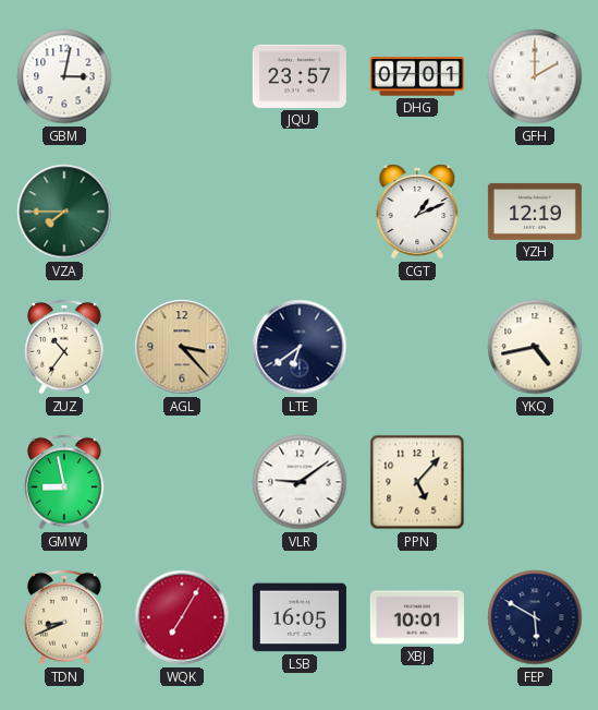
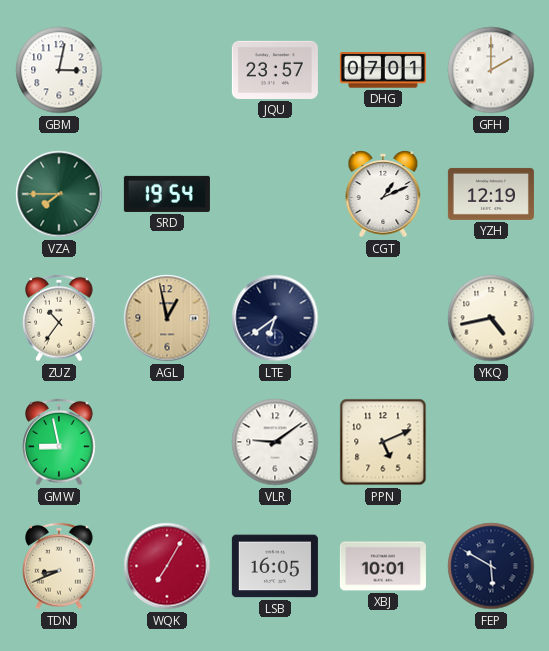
SRD: none -> 19:54 (167, 194)
AGL: 3:23 -> 12:58 (167, 318)
PPN: 5:07 -> 5:11 (383, 442)
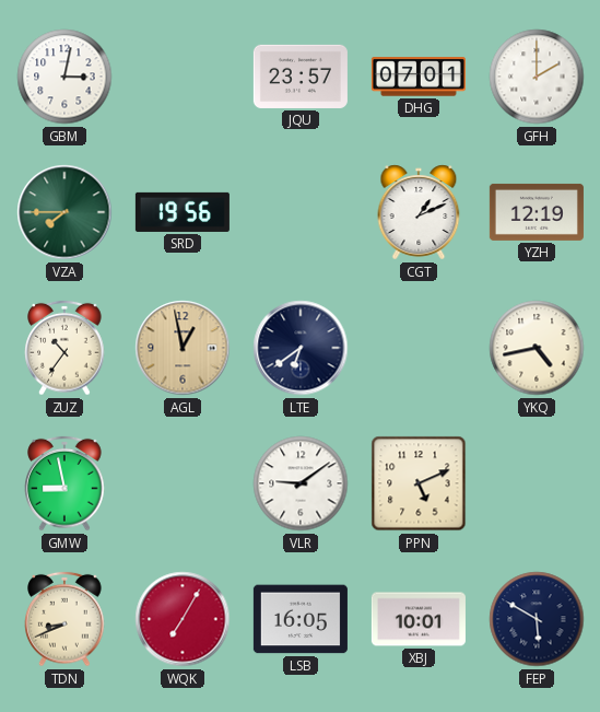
SRD: 19:54 -> 19:56 (183, 212)
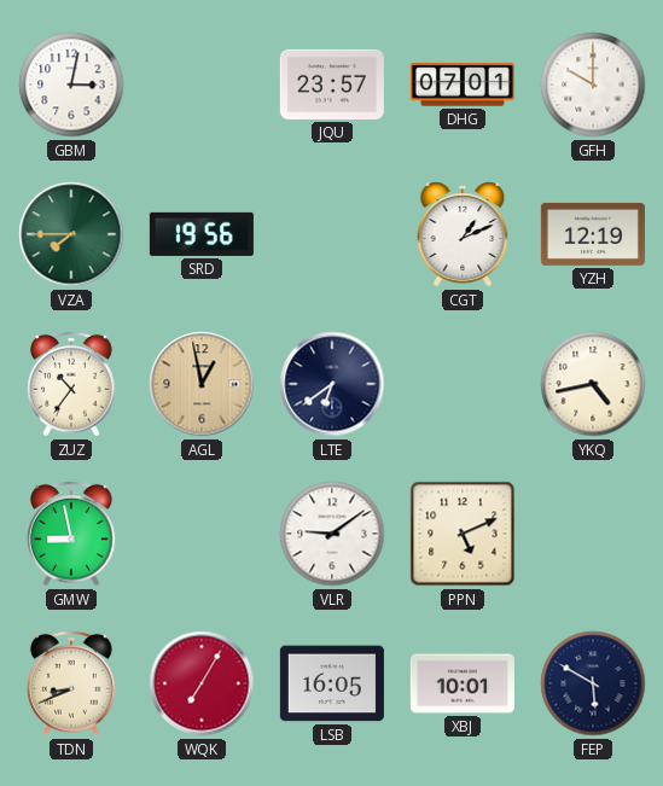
GFH: 2:00 -> 10:00 (593, 85)
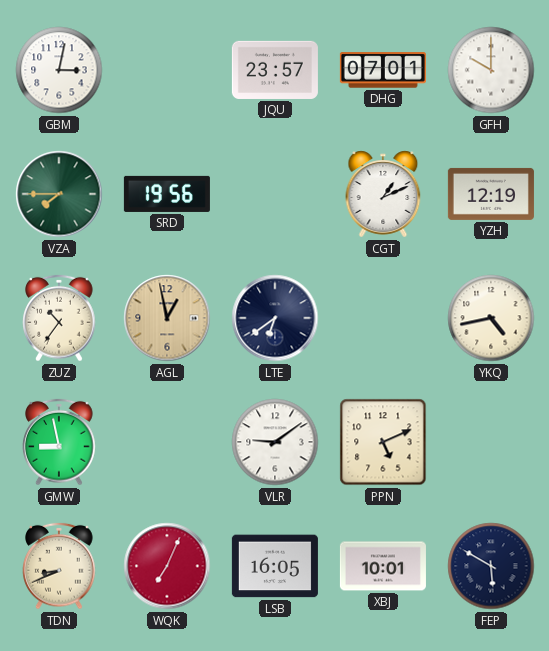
WQK: 7:05 -> 7:04 (167, 566)
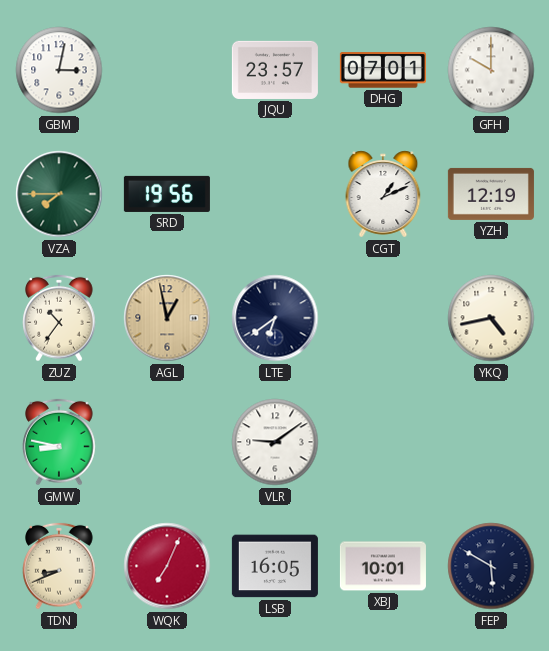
GMW: 8:58 -> 8:47 (59, 442)
PPN: 5:11 -> none (383, 442)
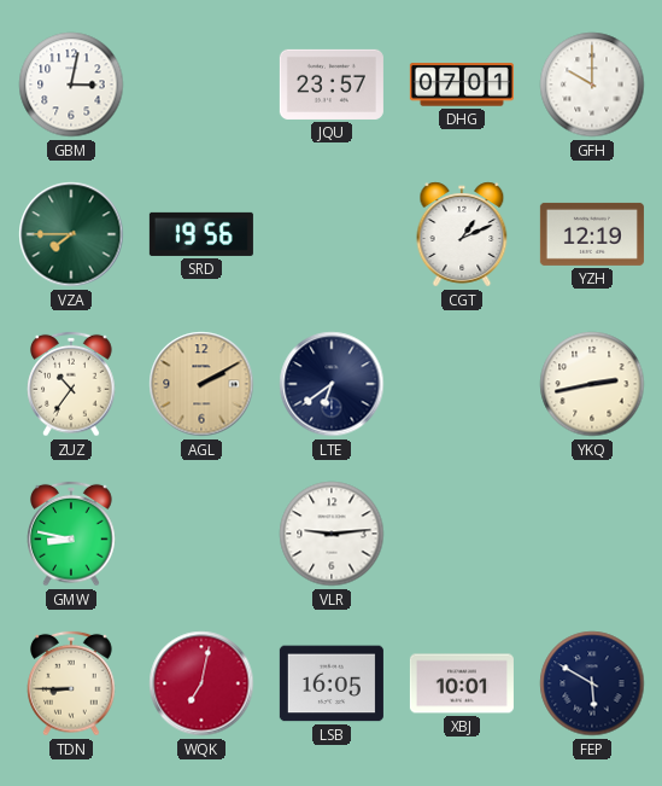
AGL: 12:58 -> 2:10 (201, 384)
YKQ: 4:43 -> 2:43 (592, 384)
VLR: 9:09 -> 9:14 (332, 534)
TDN: 8:41 -> 8:45 (71, 683)
WQK: 7:04 -> 7:02 (201, 683)
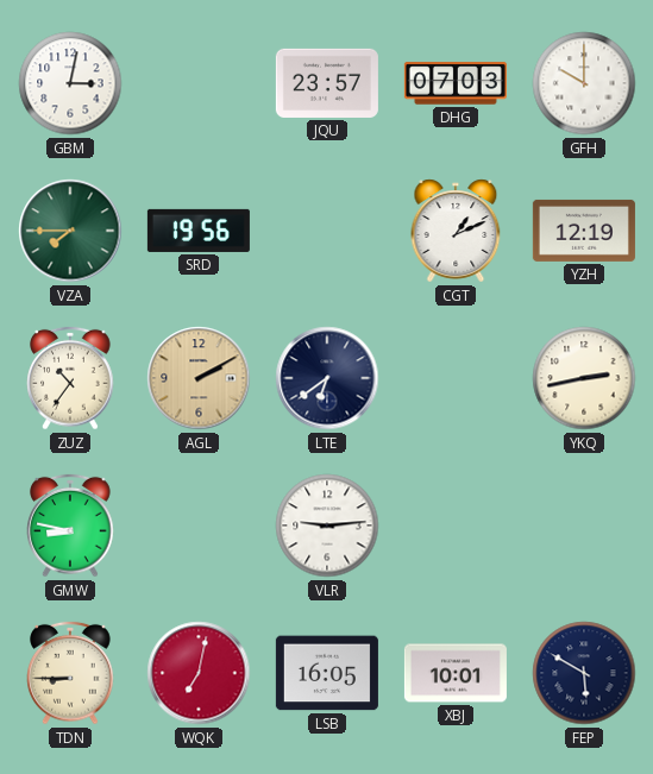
DHG: 07:01 -> 07:03 (456, 83)
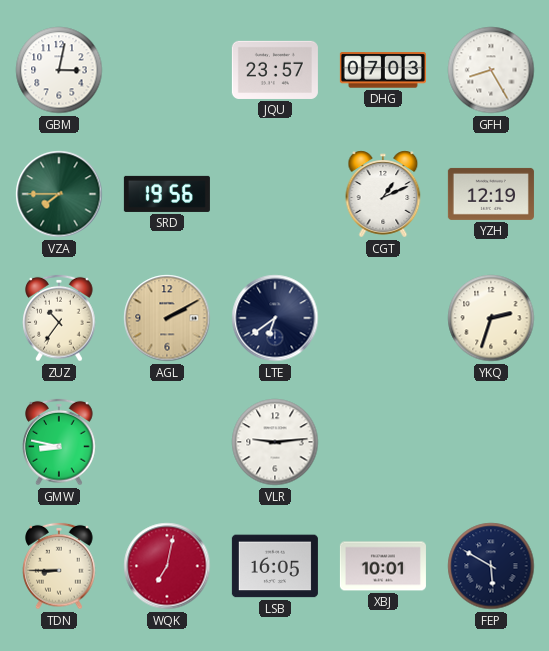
GFH: 10:00 -> 8:25 (491, 70)
YKQ: 2:43 -> 2:33 (491, 318)
